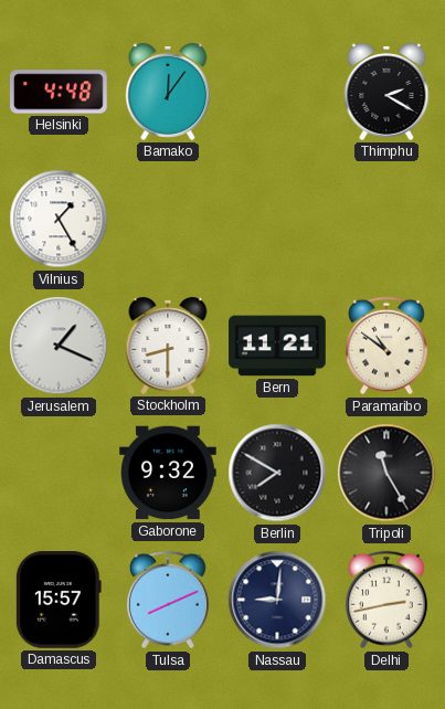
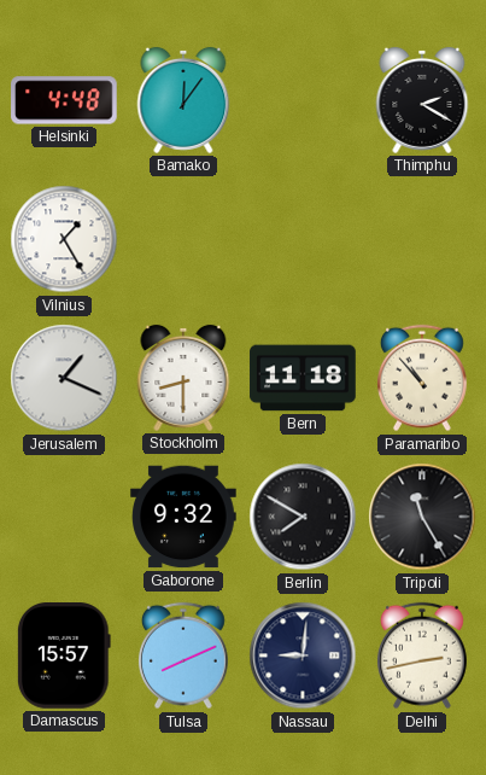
Bern: 11:21 -> 11:18 (303, 378)
Paramaribo: 10:51 -> 10:53 (422, 378)
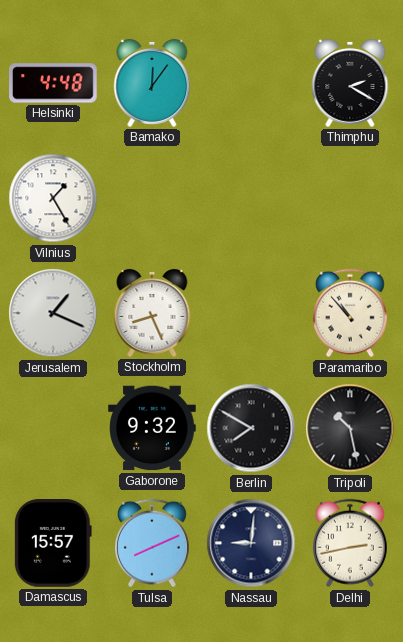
Stockholm: 8:30 -> 8:26 (152, 313)
Bern: 11:18 -> none (303, 378)
Tripoli: 11:25 -> 10:28 (350, 428)
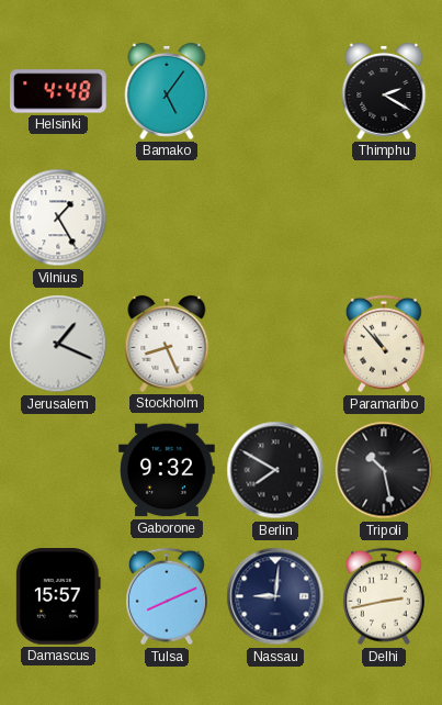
Bamako: 12:06 -> 5:06 (167, 91)
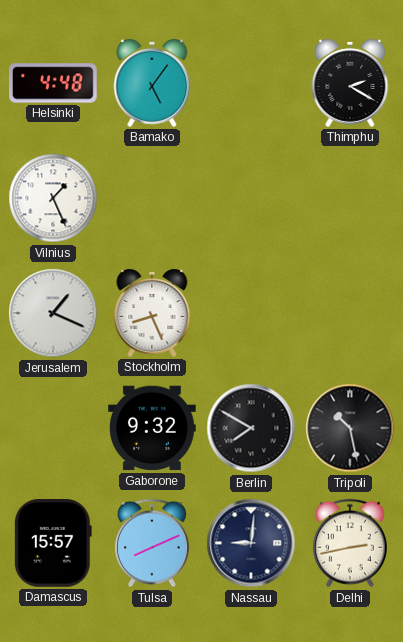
Vilnius: 1:25 -> 1:26 (53, 198)
Paramaribo: 10:53 -> none (384, 344)
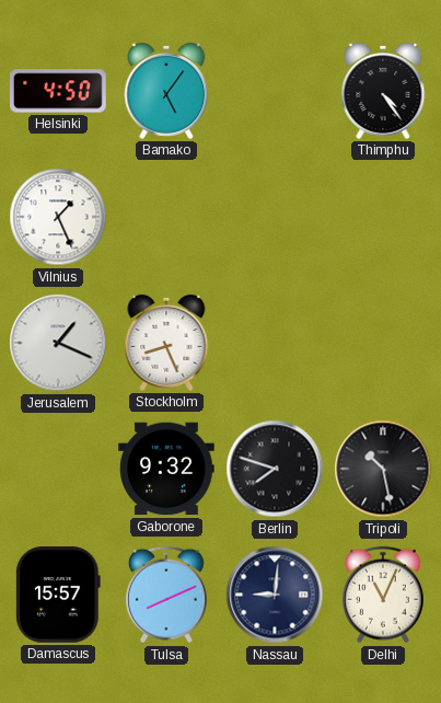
Helsinki: 4:48 -> 4:50 (58, 91)
Thimphu: 2:20 -> 4:24 (383, 91)
Berlin: 7:50 -> 7:48 (275, 469)
Delhi: 2:43 -> 11:04 (383, 595)
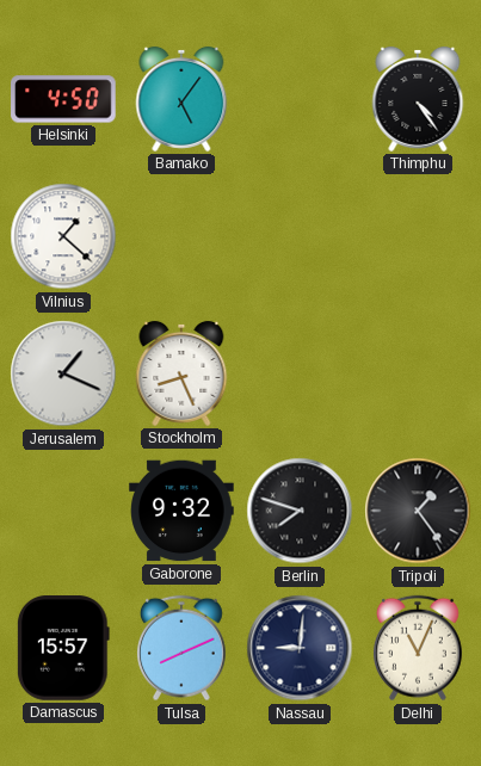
Vilnius: 1:26 -> 1:22 (63, 236)
Tripoli: 10:28 -> 1:24 (418, 511)
